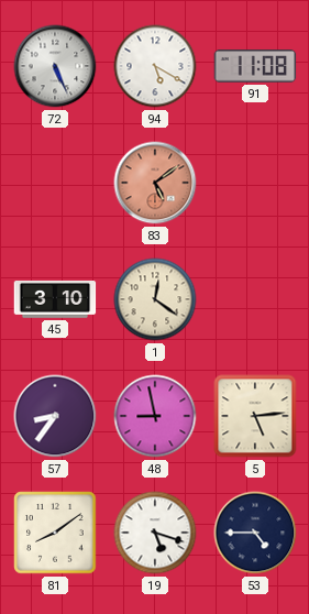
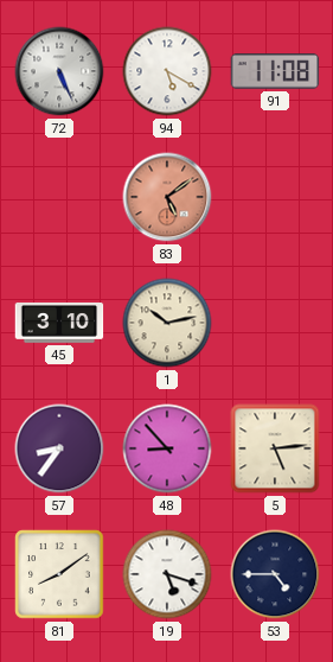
1: 12:21 -> 10:13 (167, 323)
48: 8:58 -> 8:53 (167, 448)
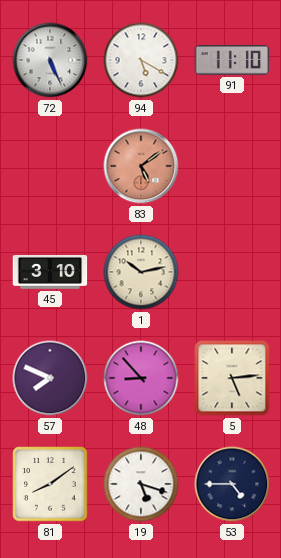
91: 11:08 -> 11:10 (232, 60)
57: 8:36 -> 7:49 (50, 378)
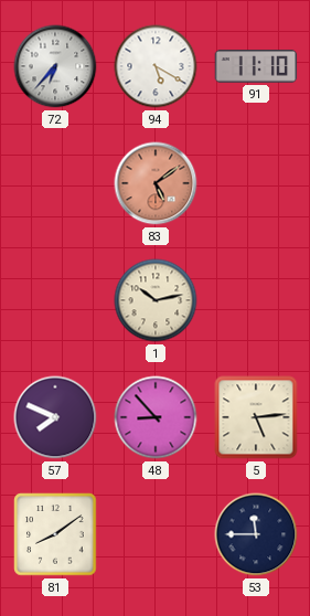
72: 5:26 -> 6:37 (55, 66)
45: 3:10 -> none (50, 273)
19: 5:18 -> none (141, 484)
53: 4:45 -> 11:45 (256, 534)
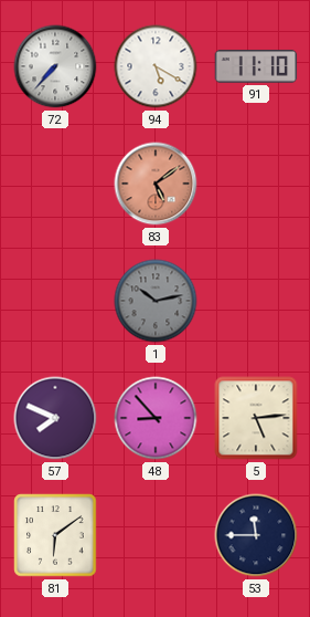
72: 6:37 -> 7:37 (55, 66)
1 dial: cream -> grey (156, 301)
81: 8:09 -> 6:09 (55, 535)
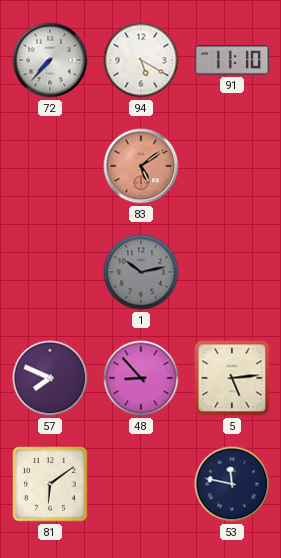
53: 11:45 -> 11:47 (232, 484)
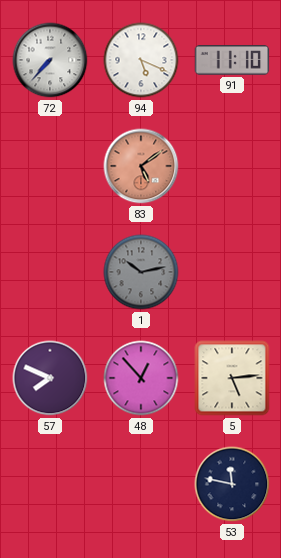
94: 5:20 -> 5:19 (141, 60)
48: 8:53 -> 12:53 (141, 378)
81: 6:09 -> none (50, 484)
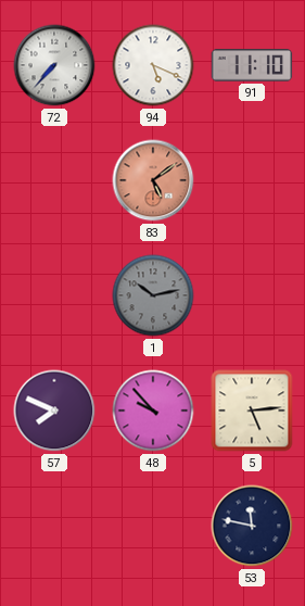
48: 12:53 -> 9:53 (153, 411)
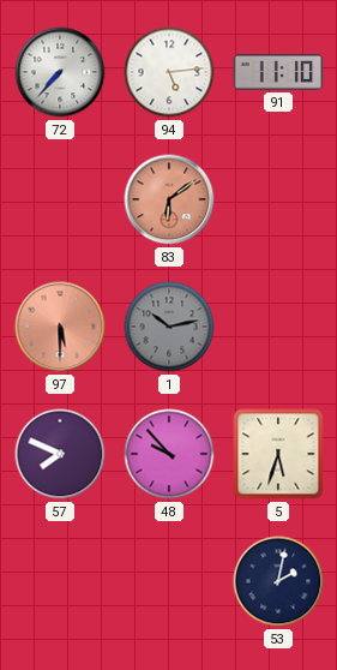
94: 5:19 -> 5:14 (169, 72)
83: 5:09 -> 6:09 (169, 199)
97: none -> 5:30 (60, 327)
5: 5:14 -> 5:33 (278, 454)
53: 11:47 -> 2:02 (278, 581)
